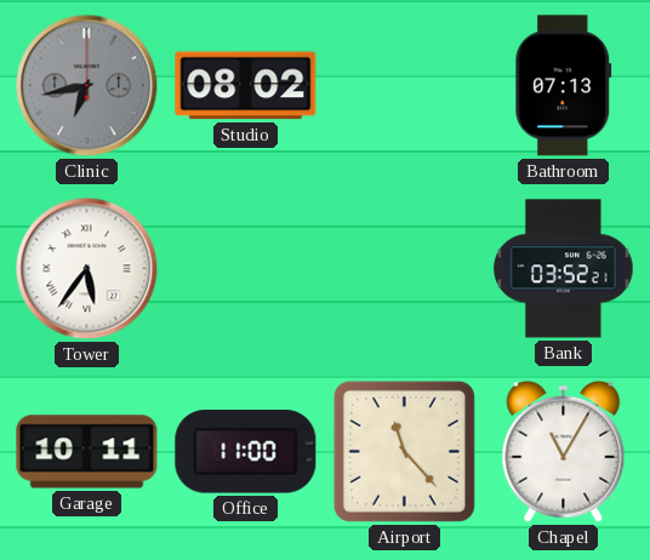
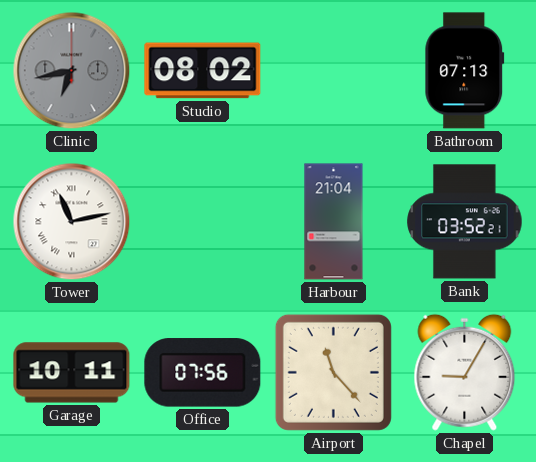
Tower: 5:36 -> 11:13 (72, 222)
Harbour: none -> 21:04 (334, 222)
Office: 11:00 -> 07:56 (203, 373)
Chapel: 11:05 -> 9:05 (465, 372)
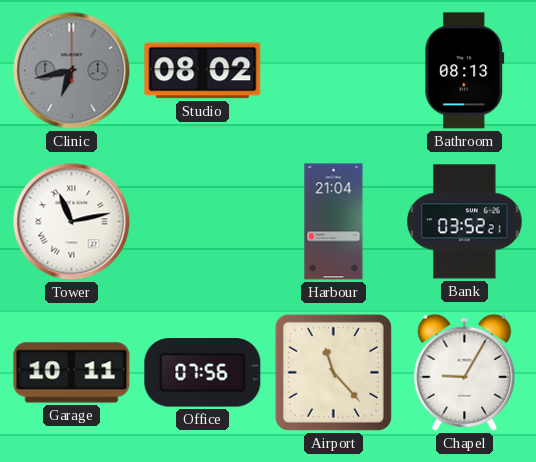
Bathroom: 07:13 -> 08:13 (465, 71)
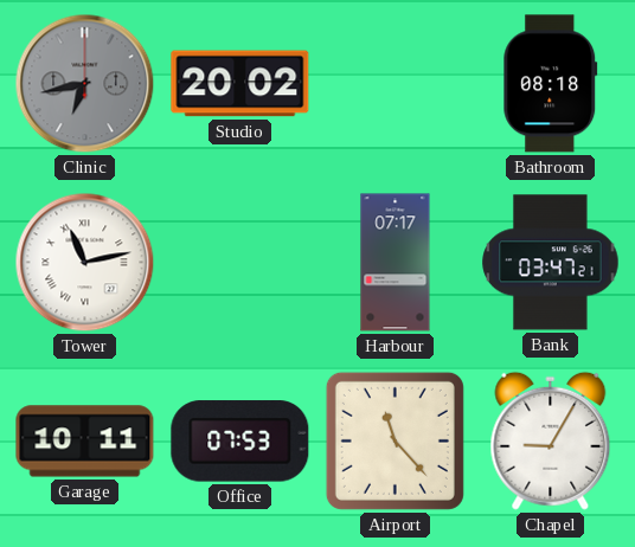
Studio: 08:02 -> 20:02 (240, 84)
Bathroom: 08:13 -> 08:18 (551, 84)
Harbour: 21:04 -> 07:17 (396, 263)
Bank: 03:52 -> 03:47 (551, 263)
Office: 07:56 -> 07:53 (240, 442)
